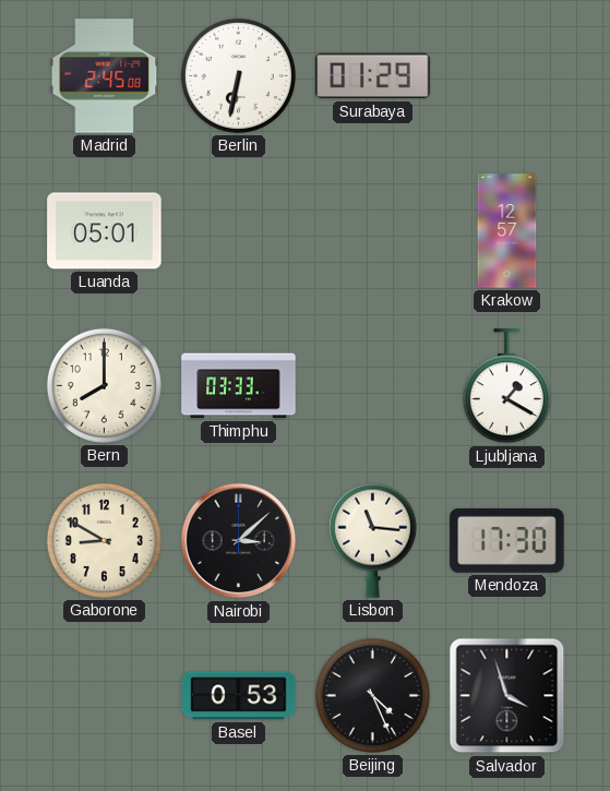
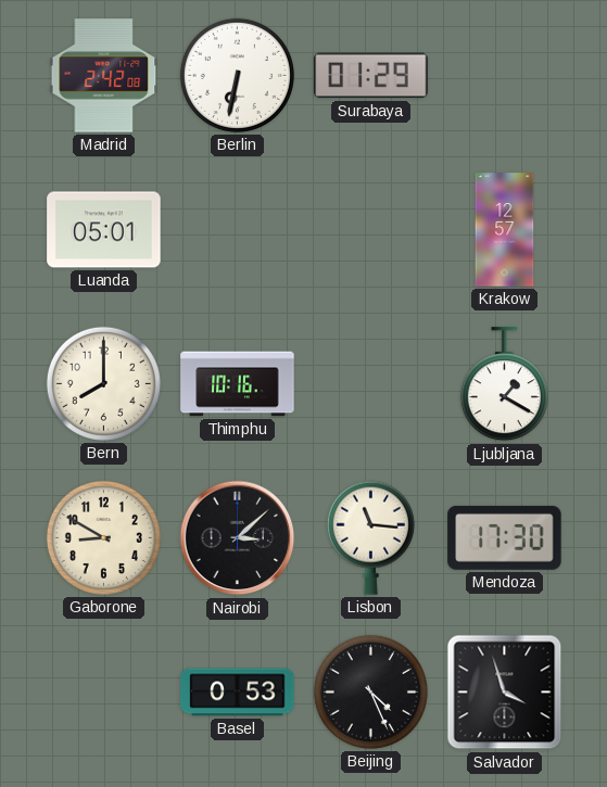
Madrid: 2:45 -> 2:42 (104, 76)
Thimphu: 03:33 -> 10:16 (238, 384)
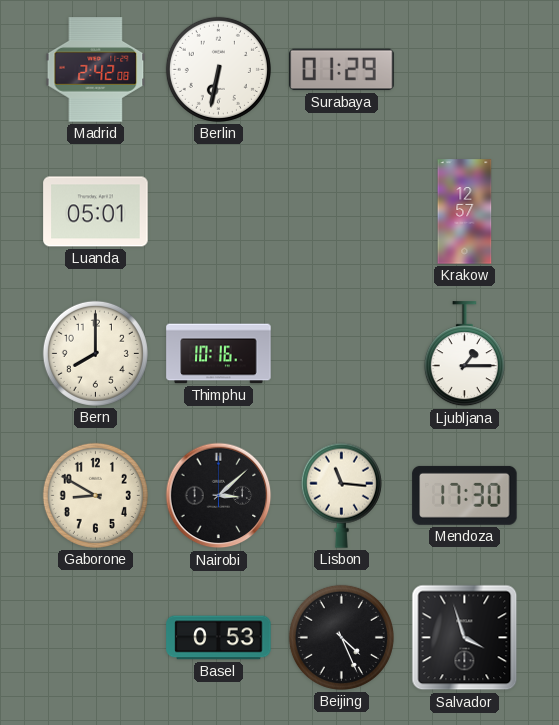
Ljubljana: 1:20 -> 1:15 (464, 354)
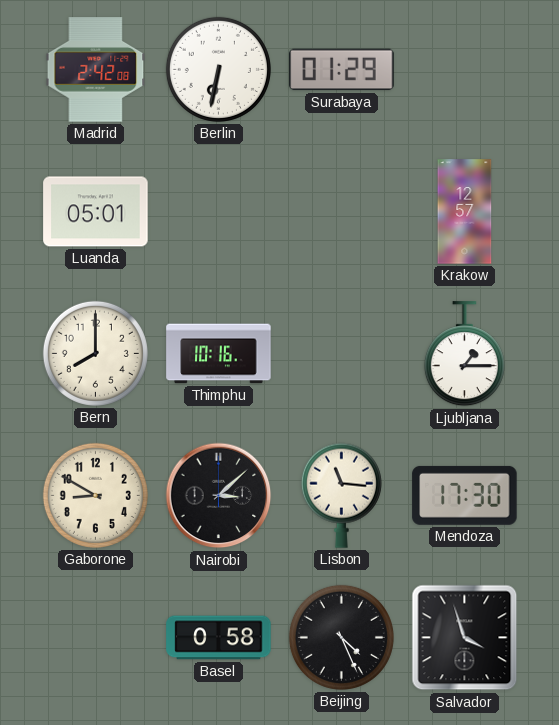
Basel: 0:53 -> 0:58 (219, 638)
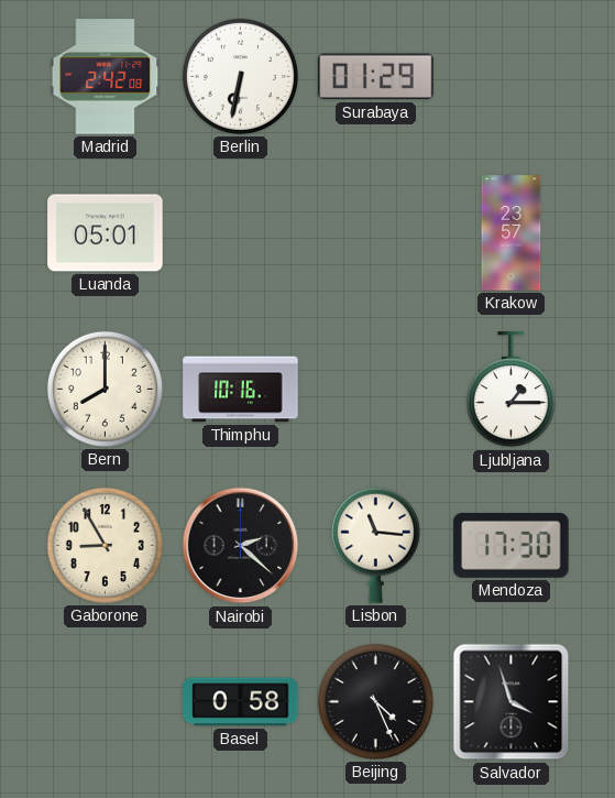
Krakow: 12:57 -> 23:57 (512, 233)
Gaborone: 8:50 -> 8:55 (105, 545)
Nairobi: 3:08 -> 2:22 (241, 546)
